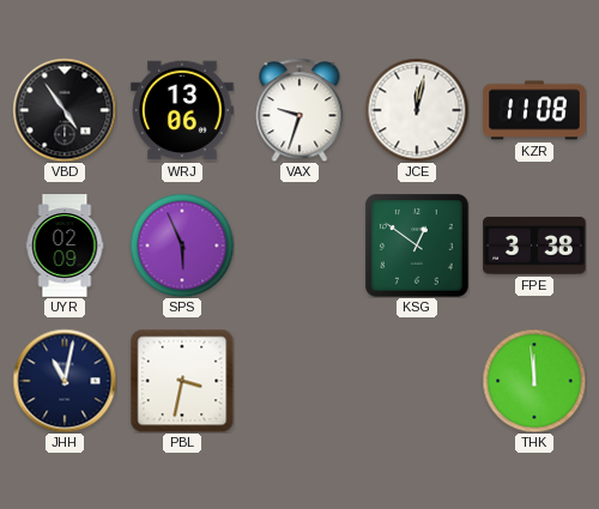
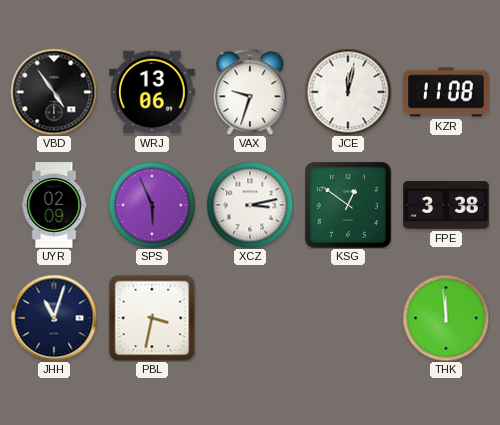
XCZ: none -> 3:13 (250, 205)
JHH: 11:02 -> 11:03 (54, 318)
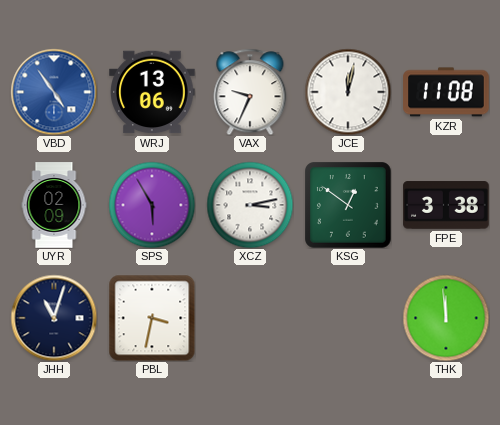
VBD dial: black -> blue (54, 92)
VAX: 9:33 -> 9:34 (250, 92)
SPS: 5:56 -> 5:55 (152, 205)
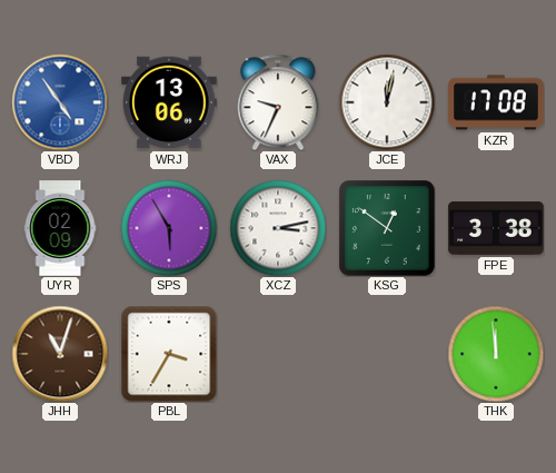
KZR: 11:08 -> 17:08 (496, 102)
JHH dial: navy -> brown (60, 354)
PBL: 3:32 -> 3:35 (169, 354)
